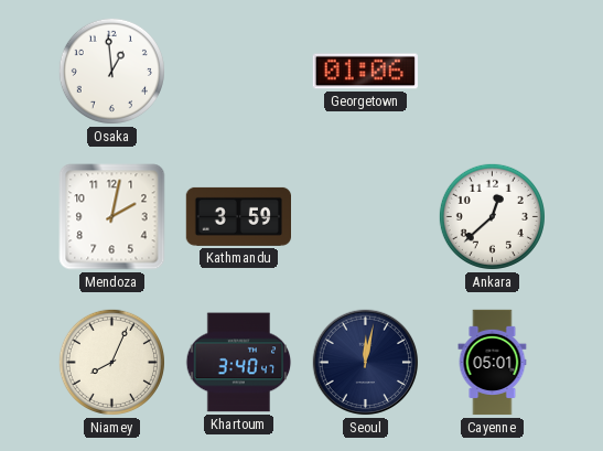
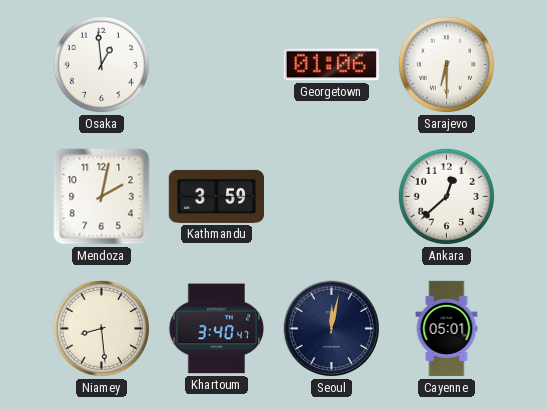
Sarajevo: none -> 6:30 (446, 64)
Niamey: 8:04 -> 8:29 (101, 328)
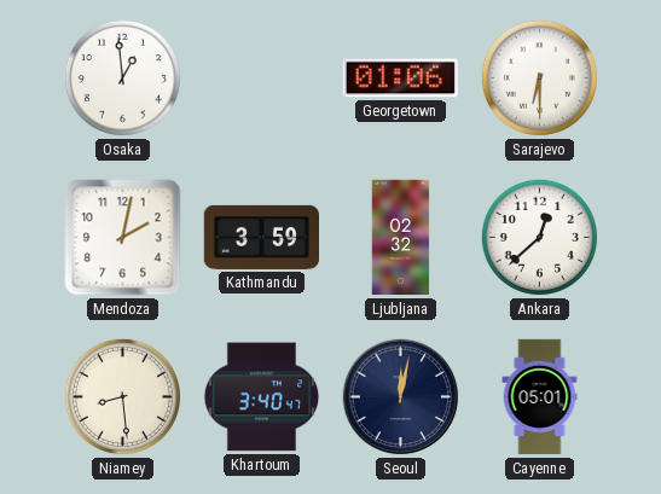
Ljubljana: none -> 02:32 (401, 238)
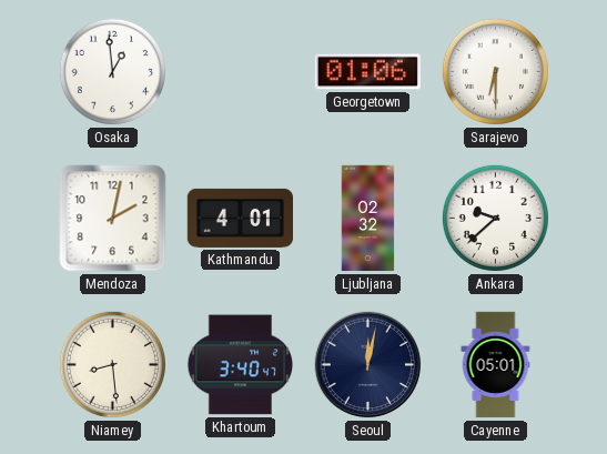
Kathmandu: 3:59 -> 4:01 (240, 218)
Ankara: 12:38 -> 9:38 (495, 218)
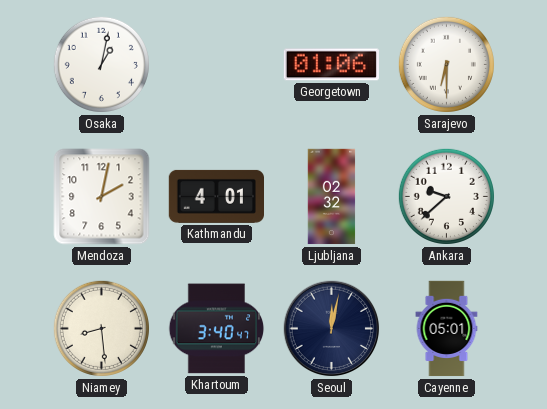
Osaka: 12:59 -> 1:02 (101, 64)
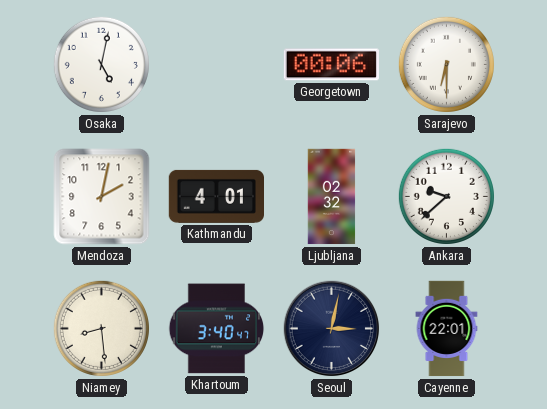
Osaka: 1:02 -> 5:02 (101, 64)
Georgetown: 01:06 -> 00:06 (331, 65)
Seoul: 12:02 -> 3:02 (332, 329)
Cayenne: 05:01 -> 22:01 (447, 329)
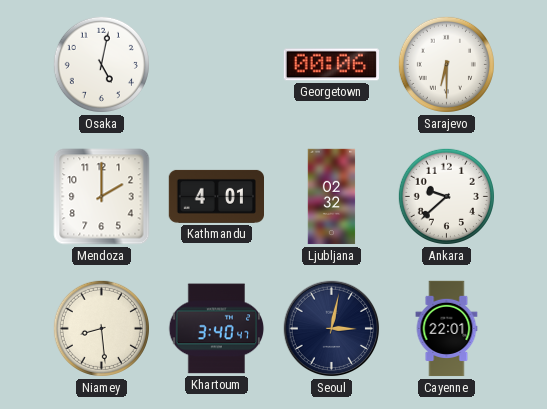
Mendoza: 2:02 -> 2:00 (102, 197)
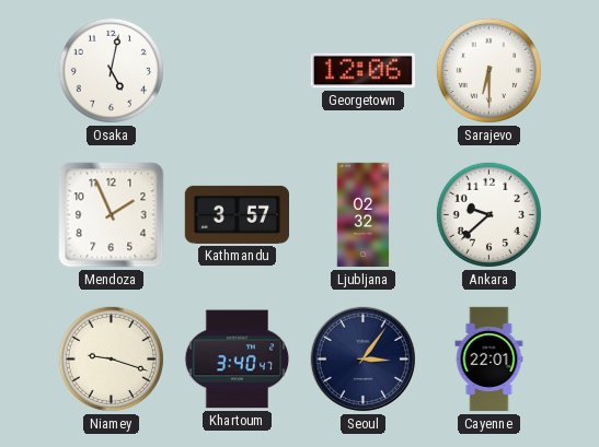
Georgetown: 00:06 -> 12:06 (362, 71)
Mendoza: 2:00 -> 1:56 (112, 215)
Kathmandu: 4:01 -> 3:57 (237, 214)
Niamey: 8:29 -> 9:18 (111, 358)
Seoul: 3:02 -> 3:06 (364, 360)
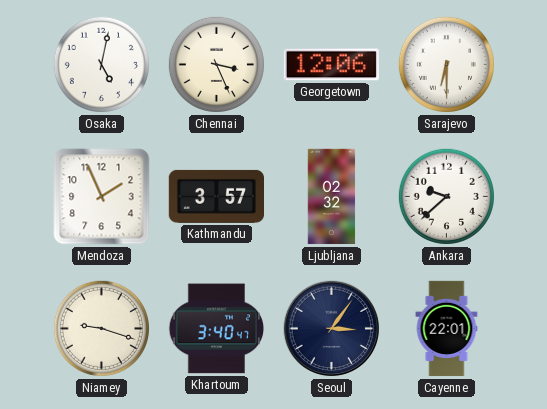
Chennai: none -> 3:26 (216, 64)
